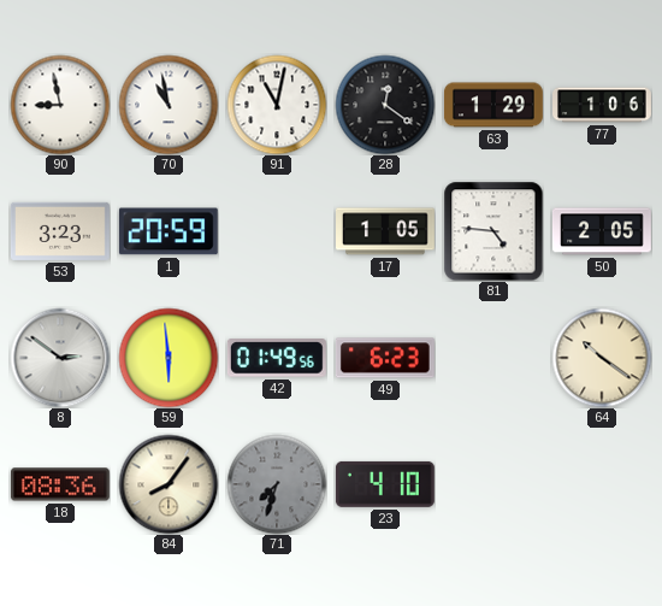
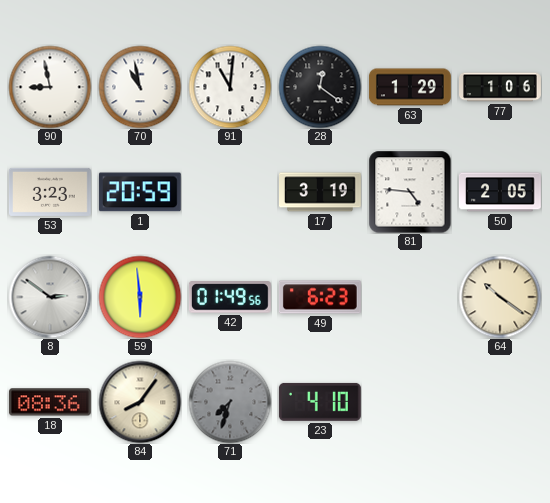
91: 11:02 -> 11:01 (230, 87)
17: 1:05 -> 3:19 (321, 192)
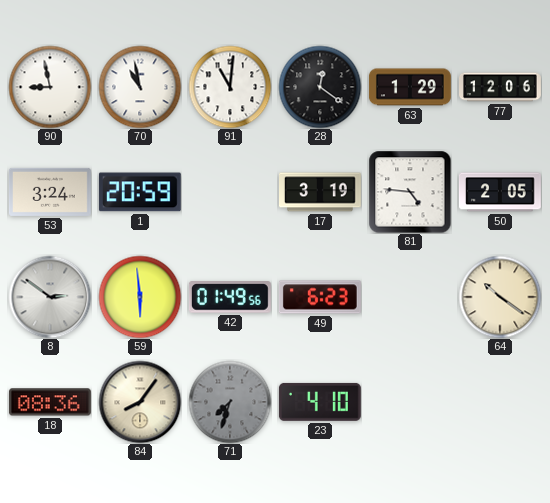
77: 1:06 -> 12:06 (501, 87)
53: 3:23 -> 3:24 (50, 192)
